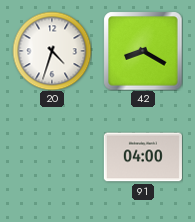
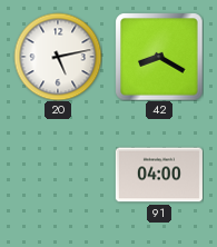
20: 4:33 -> 5:13 (58, 57)
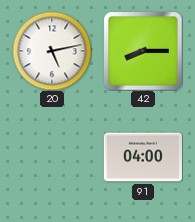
42: 8:20 -> 8:15 (143, 51)
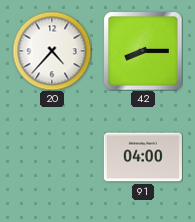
20: 5:13 -> 4:37 (52, 51)
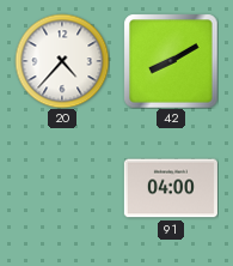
42: 8:15 -> 8:10 (171, 61)
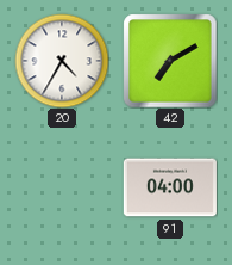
20: 4:37 -> 4:35 (62, 61)
42: 8:10 -> 7:10 (170, 61)
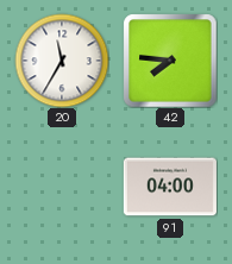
20: 4:35 -> 11:35 (62, 61)
42: 7:10 -> 7:46 (170, 61)
